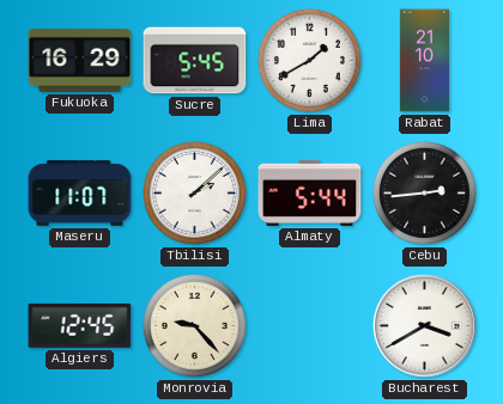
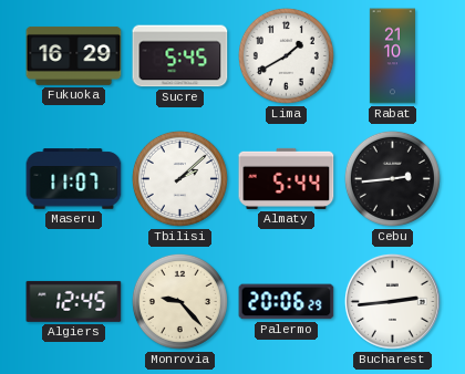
Palermo: none -> 20:06 (287, 302)
Bucharest: 3:40 -> 2:44 (392, 301)
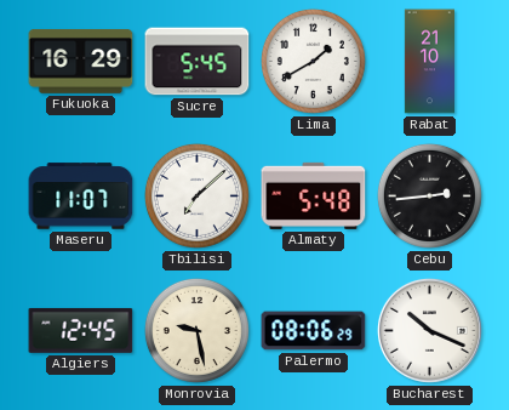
Tbilisi: 2:08 -> 7:08 (196, 195)
Almaty: 5:44 -> 5:48 (314, 195)
Monrovia: 9:23 -> 9:28 (196, 330)
Palermo: 20:06 -> 08:06 (314, 331)
Bucharest: 2:44 -> 10:19 (429, 330)
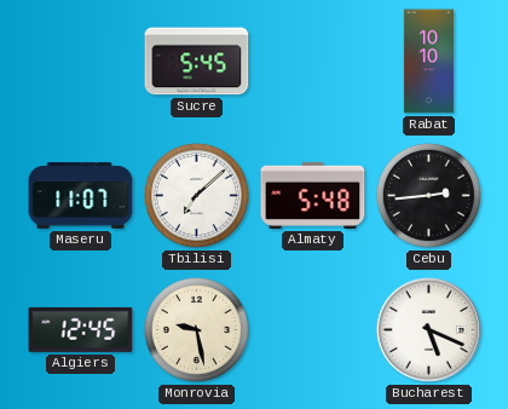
Fukuoka: 16:29 -> none (81, 61)
Lima: 1:40 -> none (313, 61)
Rabat: 21:10 -> 10:10 (428, 62)
Palermo: 08:06 -> none (314, 331)
Bucharest: 10:19 -> 5:19 (428, 329)
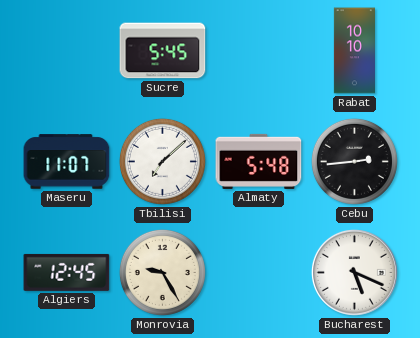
Monrovia: 9:28 -> 9:25 (162, 272)
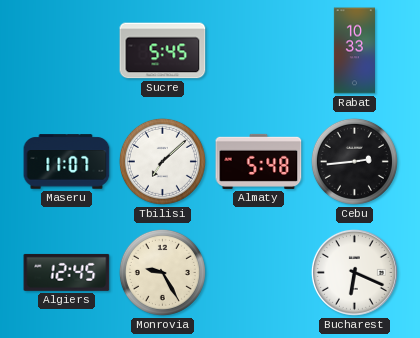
Rabat: 10:10 -> 10:33 (354, 51)
Bucharest: 5:19 -> 6:19 (354, 272)
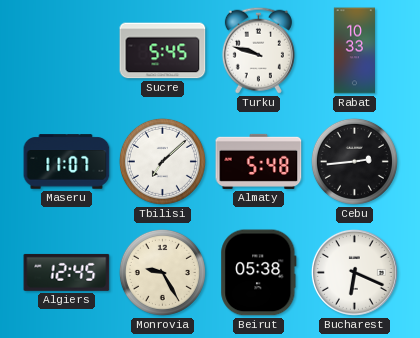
Turku: none -> 9:48 (258, 50)
Beirut: none -> 05:38 (259, 273)
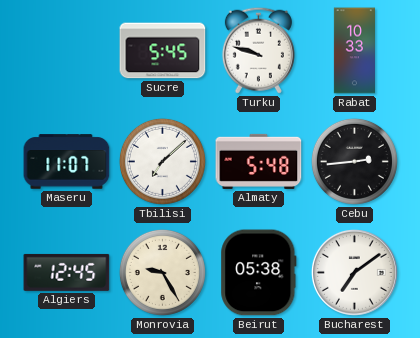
Bucharest: 6:19 -> 7:09 (354, 272)
